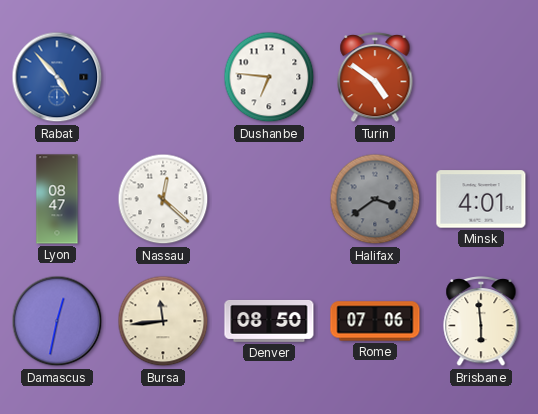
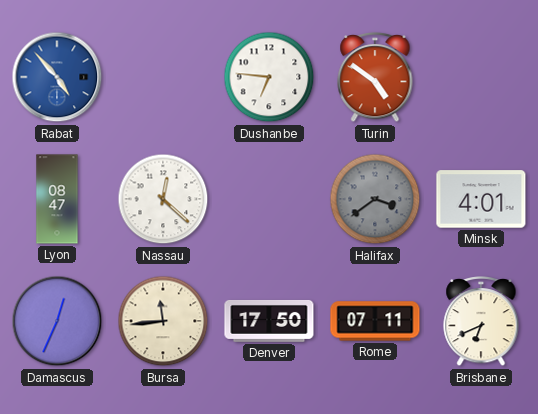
Damascus: 12:32 -> 12:34 (57, 321)
Denver: 08:50 -> 17:50 (269, 321)
Rome: 07:06 -> 07:11 (375, 321)
Brisbane: 5:59 -> 6:41 (481, 322)
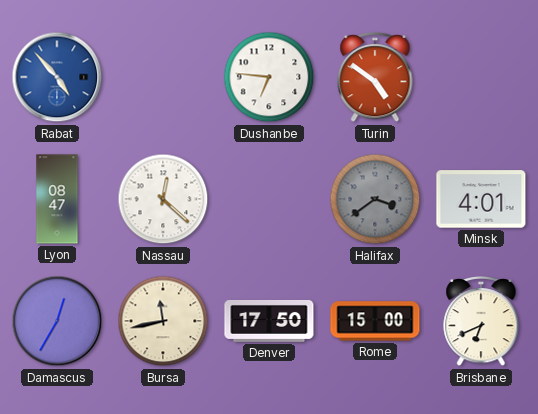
Damascus: 12:34 -> 12:35 (57, 321)
Bursa: 11:44 -> 11:43 (163, 321)
Rome: 07:11 -> 15:00 (375, 321)
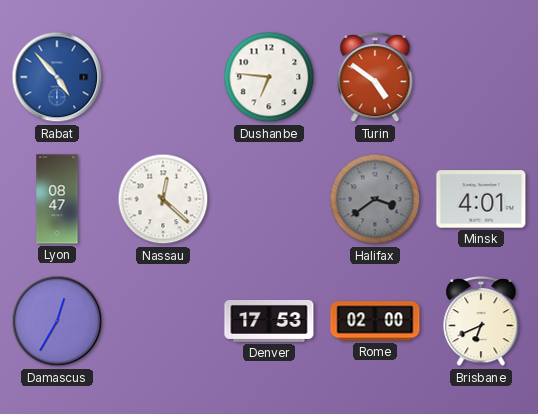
Bursa: 11:43 -> none (163, 321)
Denver: 17:50 -> 17:53 (269, 321)
Rome: 15:00 -> 02:00 (375, 321)
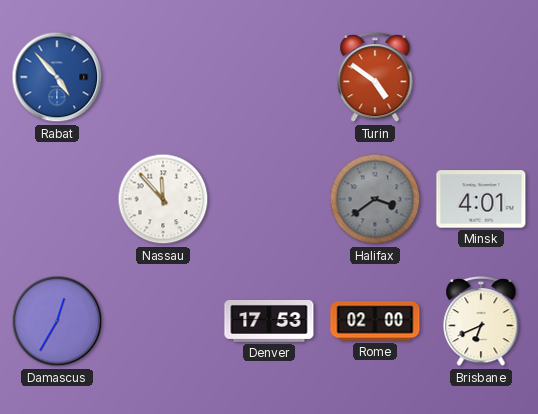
Dushanbe: 6:46 -> none (269, 77)
Lyon: 08:47 -> none (57, 199)
Nassau: 12:22 -> 11:53 (163, 199)
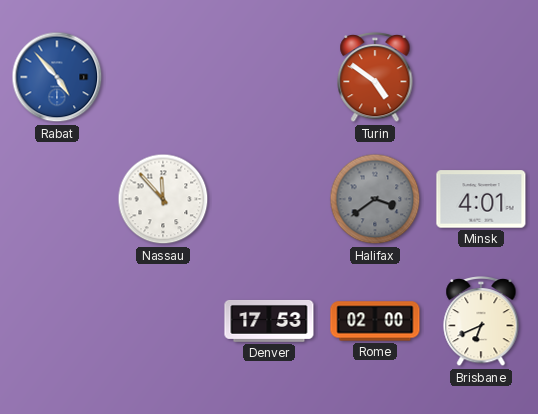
Damascus: 12:35 -> none (57, 321)
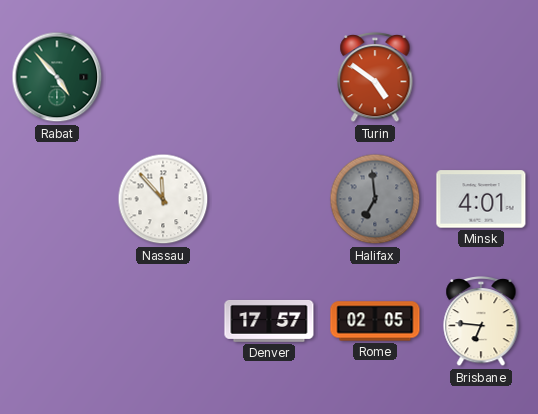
Rabat dial: blue -> green (57, 77)
Halifax: 3:39 -> 6:59 (375, 199)
Denver: 17:53 -> 17:57 (269, 321)
Rome: 02:00 -> 02:05 (375, 321)
Brisbane: 6:41 -> 6:46 (481, 322)
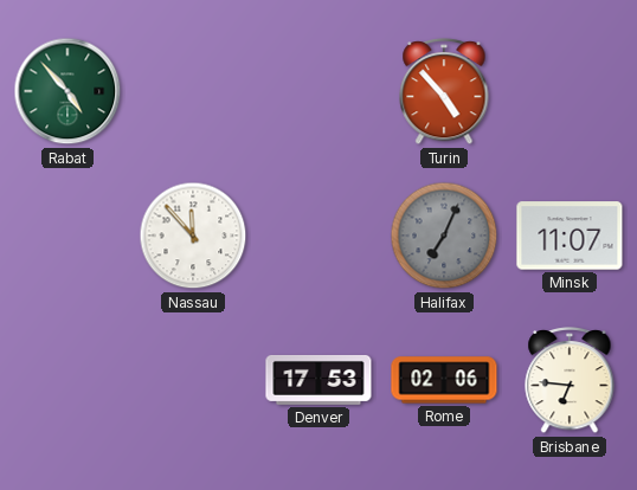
Turin: 4:51 -> 4:53 (444, 92)
Halifax: 6:59 -> 7:04 (444, 236)
Minsk: 4:01 -> 11:07 (570, 236)
Denver: 17:57 -> 17:53 (318, 380)
Rome: 02:05 -> 02:06 (444, 380)
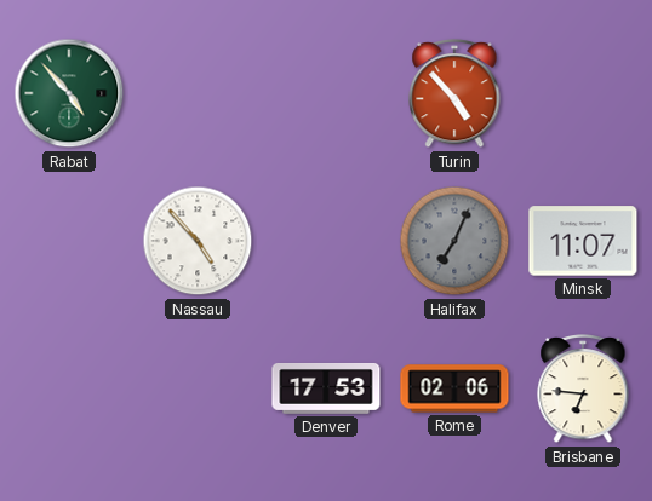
Nassau: 11:53 -> 4:53 (198, 241)
